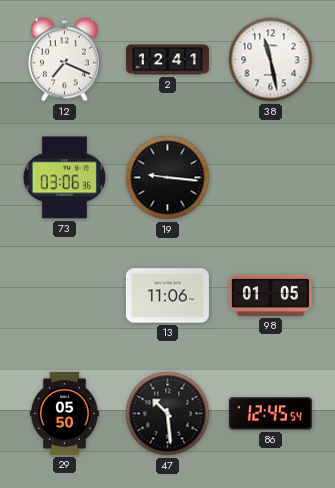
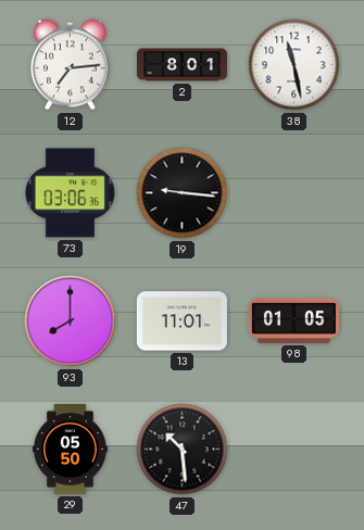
12: 7:19 -> 7:14 (71, 65)
2: 12:41 -> 8:01 (181, 65)
93: none -> 8:00 (71, 321)
13: 11:06 -> 11:01 (181, 321)
86: 12:45 -> none (270, 414)
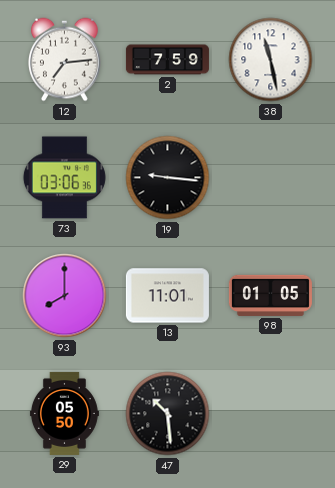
2: 8:01 -> 7:59 (167, 60)
